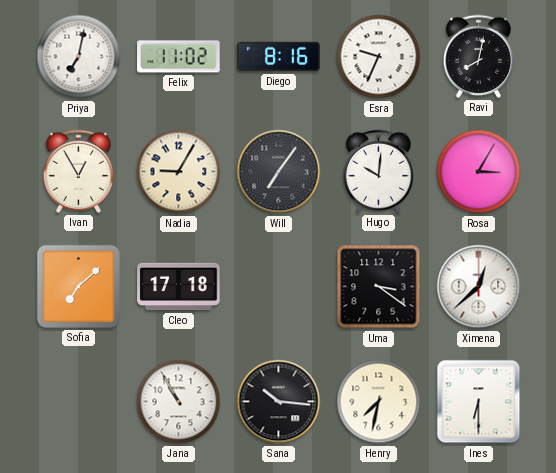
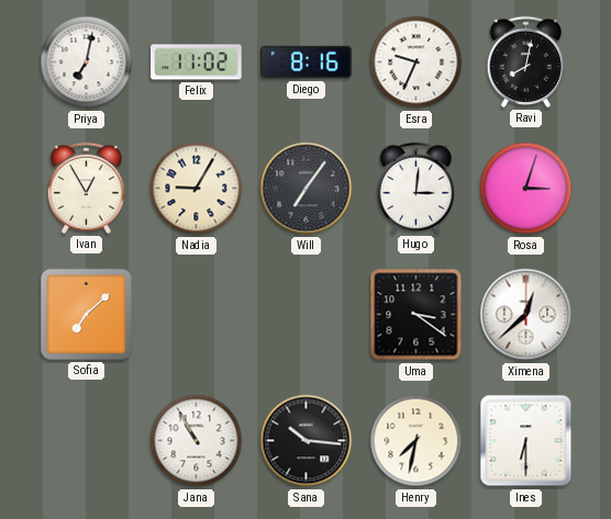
Hugo: 10:01 -> 3:01 (415, 188)
Rosa: 3:05 -> 3:03 (526, 189)
Cleo: 17:18 -> none (179, 287)
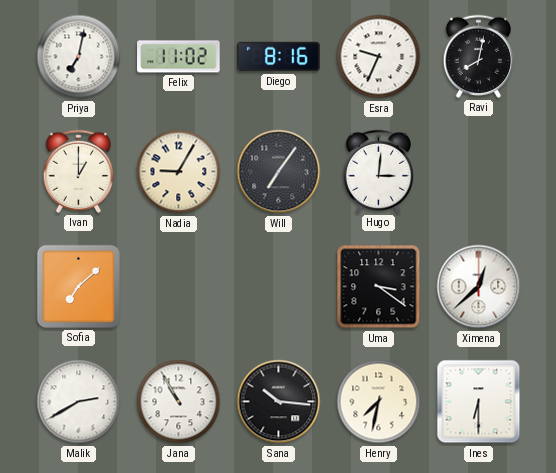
Ivan: 12:55 -> 1:00 (78, 171)
Rosa: 3:03 -> none (526, 189)
Malik: none -> 2:40 (79, 402)
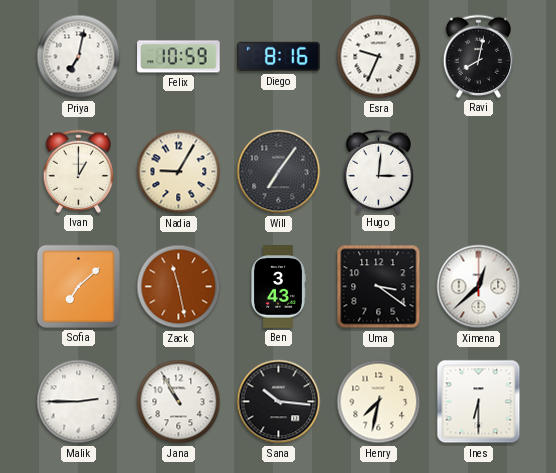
Felix: 11:02 -> 10:59 (179, 57)
Zack: none -> 11:28 (179, 287)
Ben: none -> 3:43 (279, 287)
Malik: 2:40 -> 2:45 (79, 402)
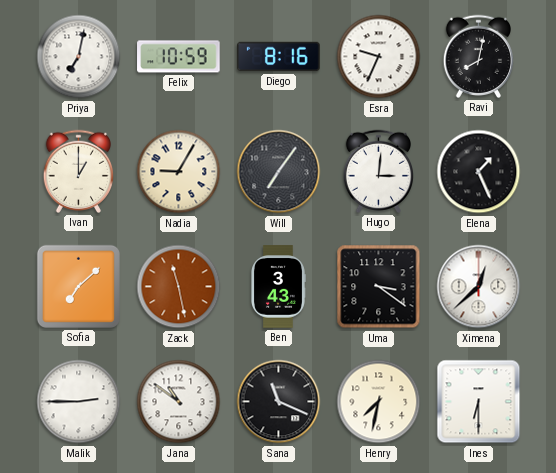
Elena: none -> 1:26 (479, 172)
Jana: 10:55 -> 10:51 (179, 402)
Sana: 10:16 -> 11:19 (279, 402)
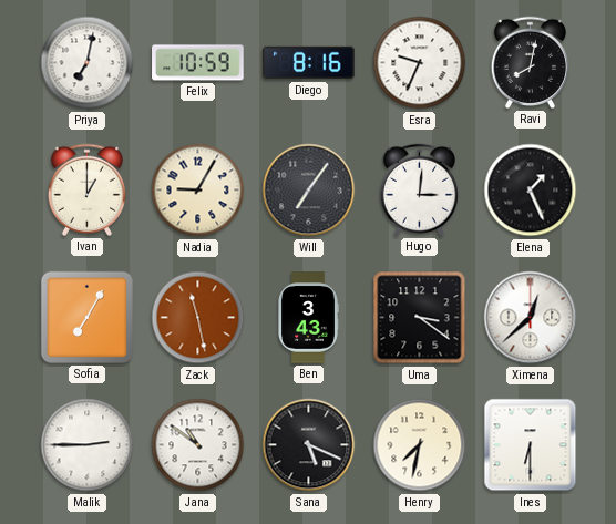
Sofia: 7:08 -> 7:05 (86, 317)
Sana: 11:19 -> 5:19 (309, 445)
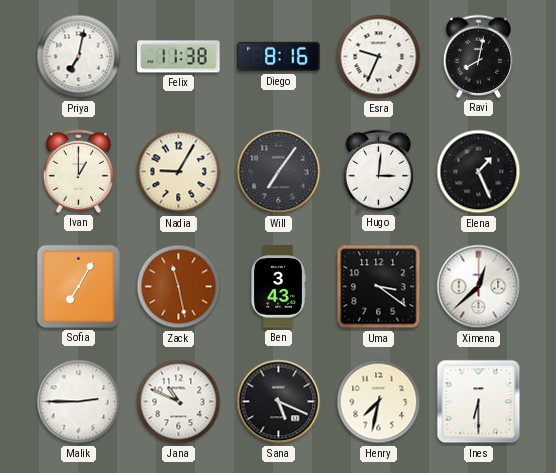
Felix: 10:59 -> 11:38 (179, 57)
Jana: 10:51 -> 10:49 (179, 402)
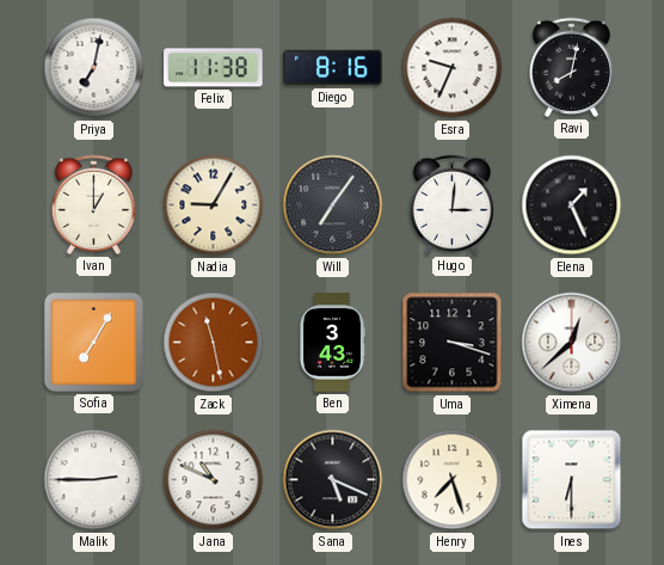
Uma: 3:21 -> 3:18 (453, 343)
Henry: 7:32 -> 7:27 (453, 480)
